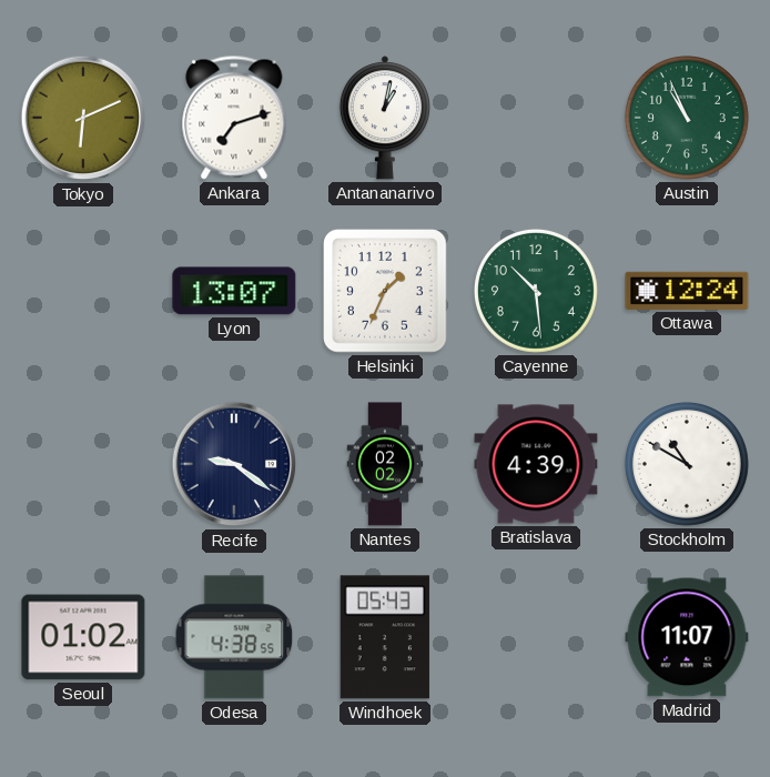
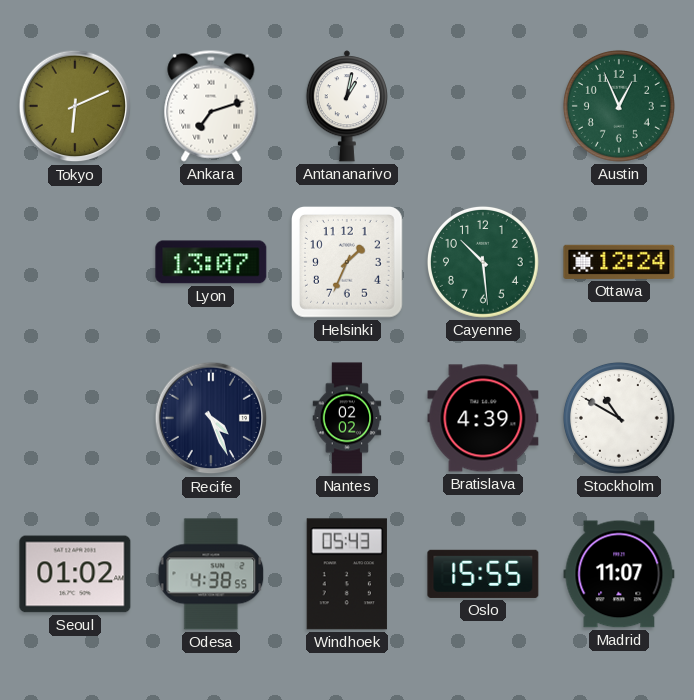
Austin: 10:56 -> 12:56 (619, 106)
Recife: 9:21 -> 4:26 (211, 418)
Oslo: none -> 15:55 (483, 574)
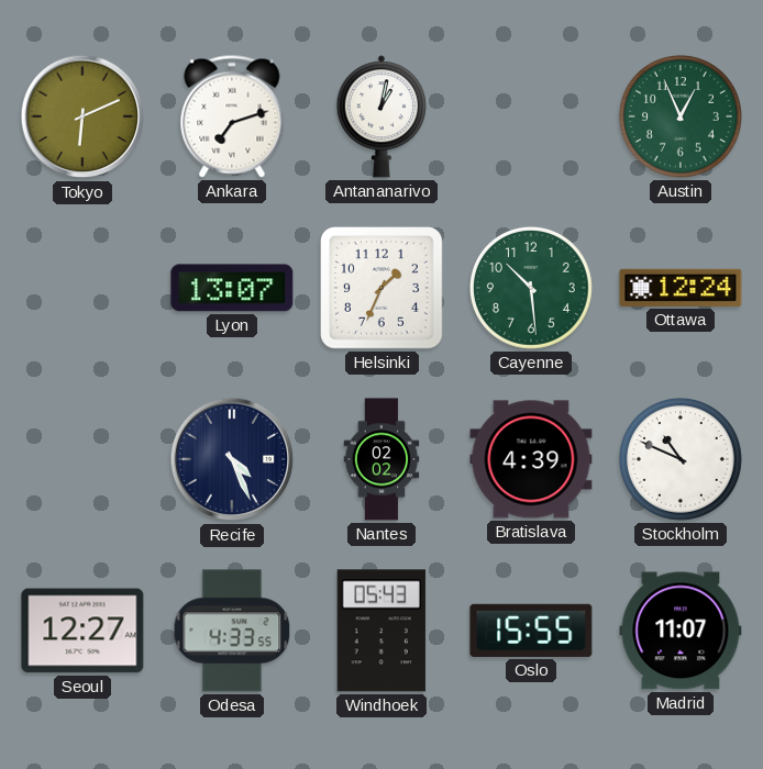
Stockholm: 10:50 -> 10:49 (681, 459)
Seoul: 01:02 -> 12:27 (82, 631)
Odesa: 4:38 -> 4:33 (232, 631)
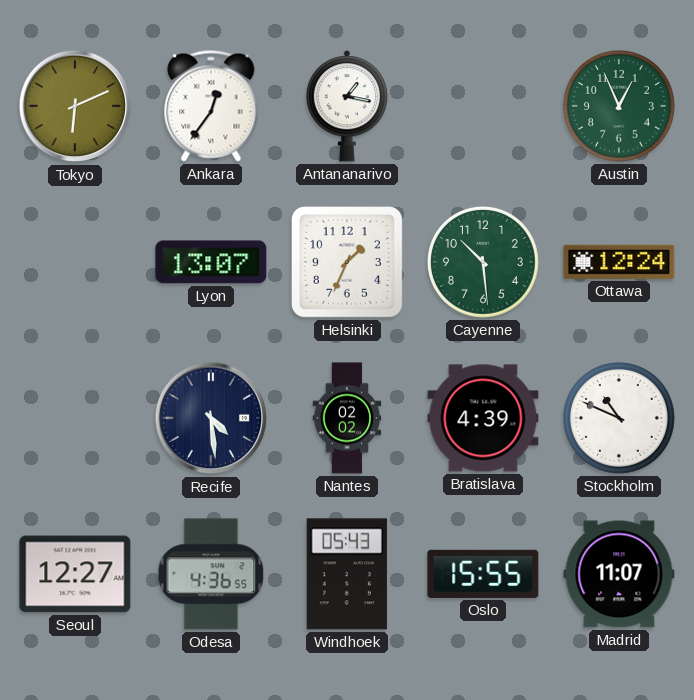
Ankara: 7:12 -> 12:36 (211, 106)
Antananarivo: 1:02 -> 1:17 (347, 106)
Recife: 4:26 -> 4:29 (211, 418)
Odesa: 4:33 -> 4:36 (211, 574)
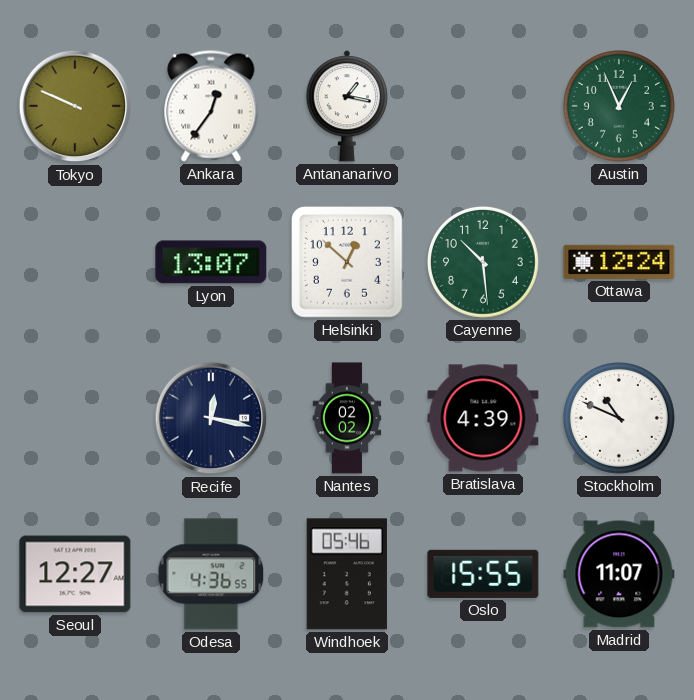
Tokyo: 6:11 -> 9:49 (75, 106)
Helsinki: 1:34 -> 12:52 (348, 263)
Recife: 4:29 -> 12:17 (211, 418)
Windhoek: 05:43 -> 05:46 (347, 574)
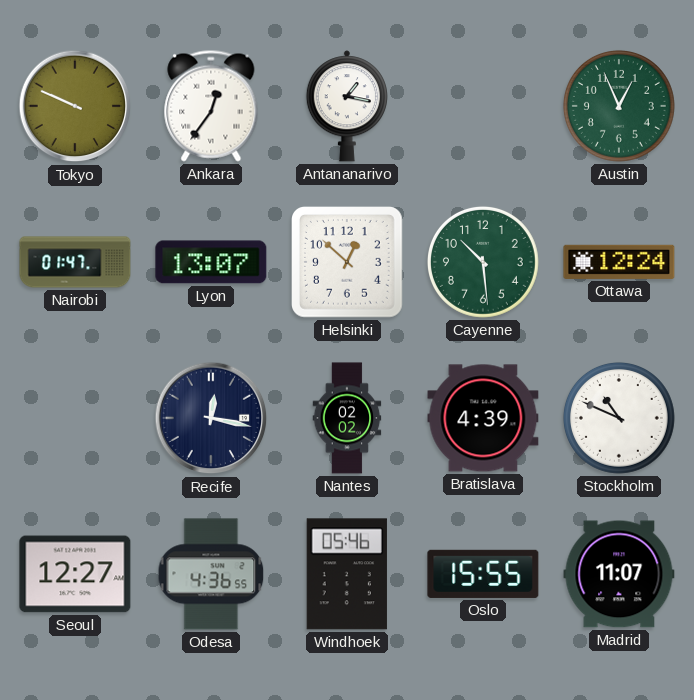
Nairobi: none -> 01:47 (75, 262)
